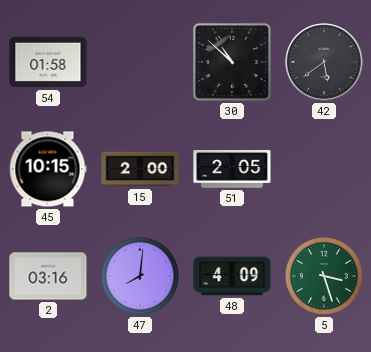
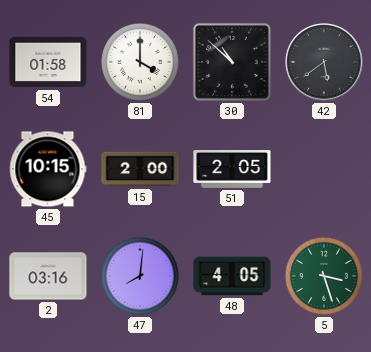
81: none -> 4:00 (140, 62)
48: 4:09 -> 4:05 (232, 276)
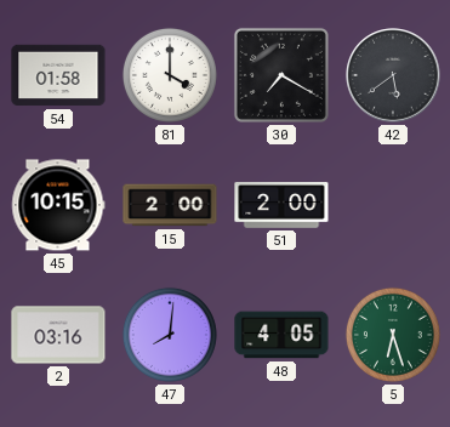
30: 10:52 -> 7:20 (281, 75)
51: 2:05 -> 2:00 (281, 205)
5: 3:27 -> 6:27 (393, 335)
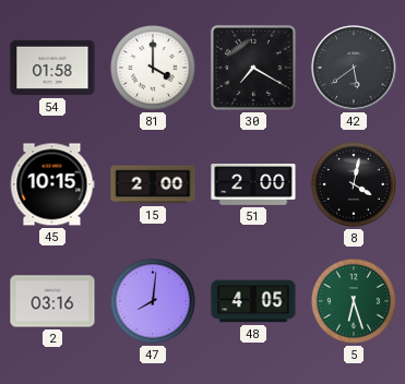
8: none -> 4:02 (354, 184)
